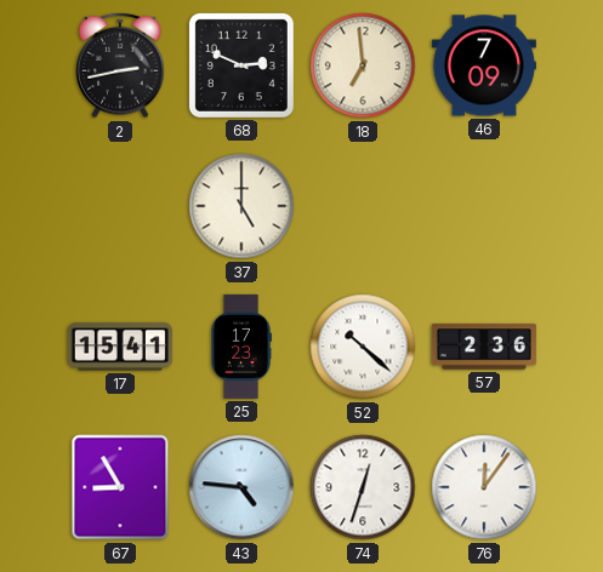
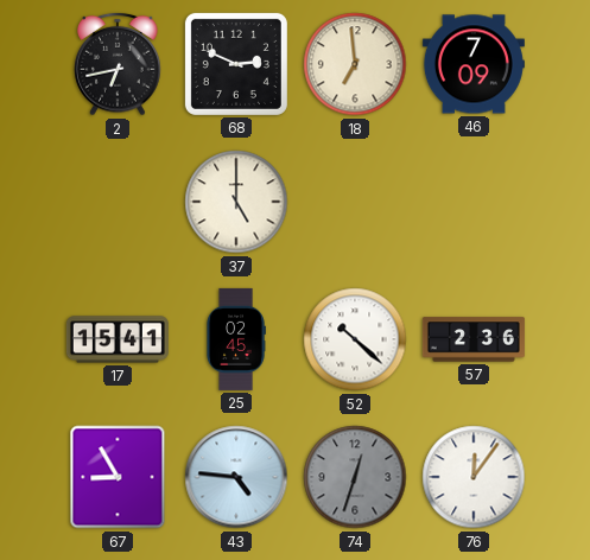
2: 2:43 -> 6:43 (118, 64)
25: 17:23 -> 02:45 (236, 339)
74 dial: white -> grey (355, 477)
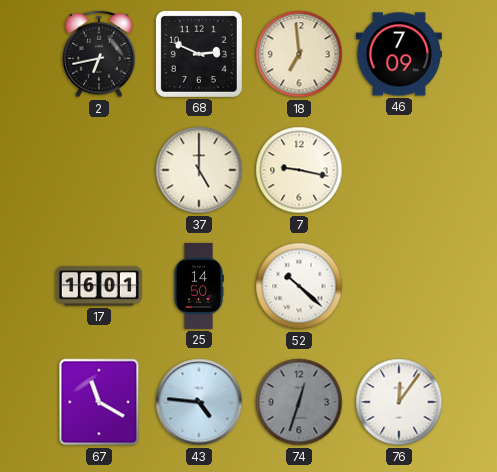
7: none -> 9:17 (299, 170)
17: 15:41 -> 16:01 (99, 286)
25: 02:45 -> 14:50 (199, 286)
57: 2:36 -> none (474, 339)
67: 8:55 -> 11:20 (99, 402)
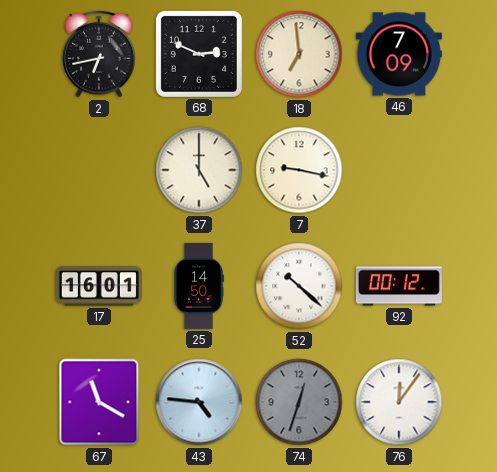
92: none -> 00:12 (399, 286)
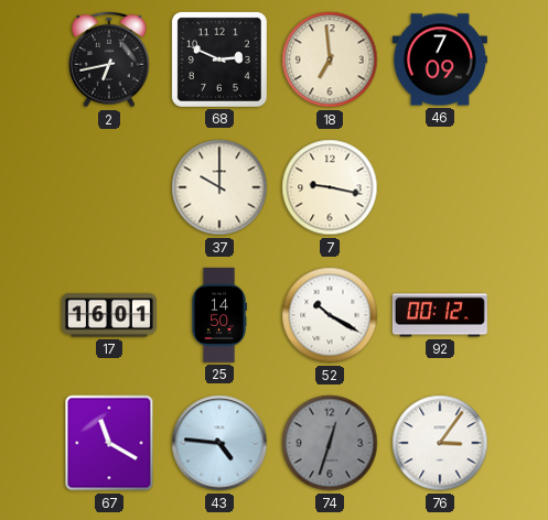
37: 5:00 -> 10:00 (219, 187)
52: 10:22 -> 10:20 (330, 315)
76: 12:06 -> 3:06 (440, 443)
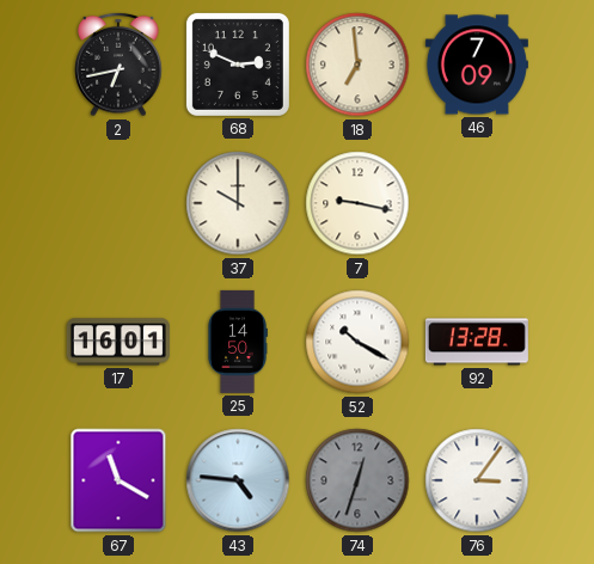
92: 00:12 -> 13:28 (477, 342)
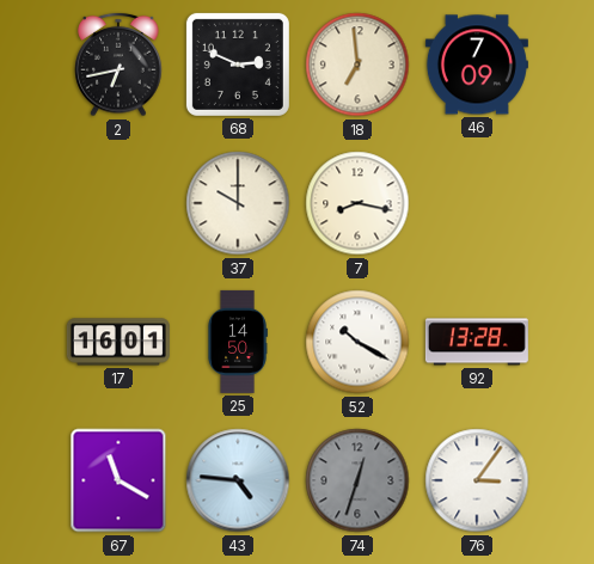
7: 9:17 -> 8:17 (357, 203)
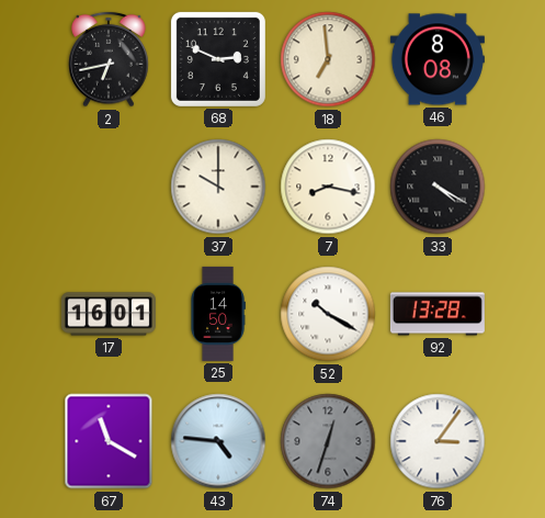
46: 7:09 -> 8:08 (438, 59)
33: none -> 4:20 (438, 187)
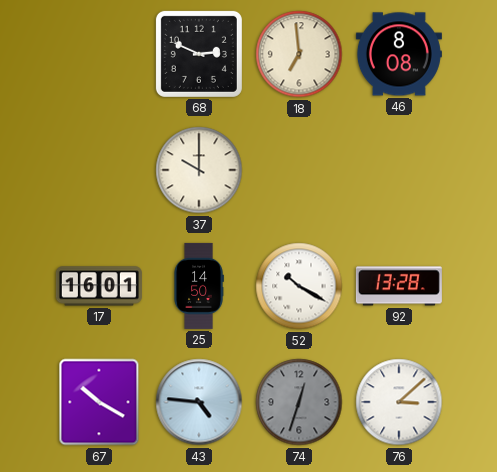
2: 6:43 -> none (109, 59)
7: 8:17 -> none (328, 187)
33: 4:20 -> none (438, 187)
67: 11:20 -> 10:20 (99, 402)
76: 3:06 -> 3:08 (399, 402)
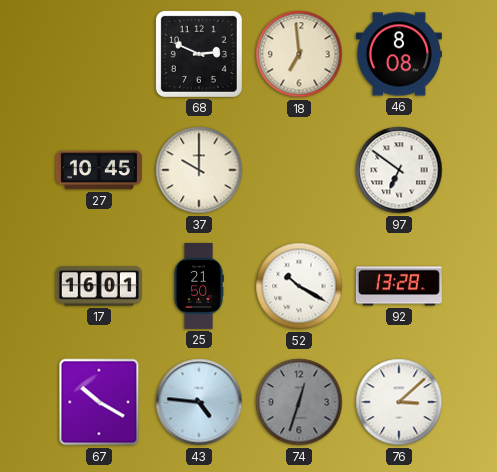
27: none -> 10:45 (99, 170)
97: none -> 6:51 (399, 170)
25: 14:50 -> 21:50 (199, 286)
